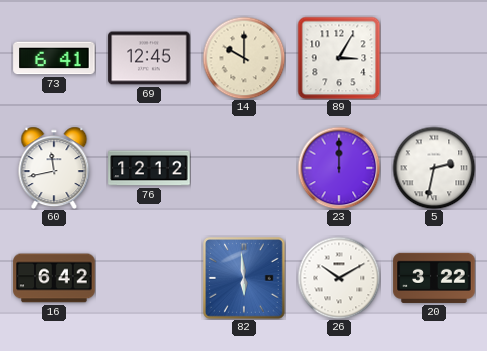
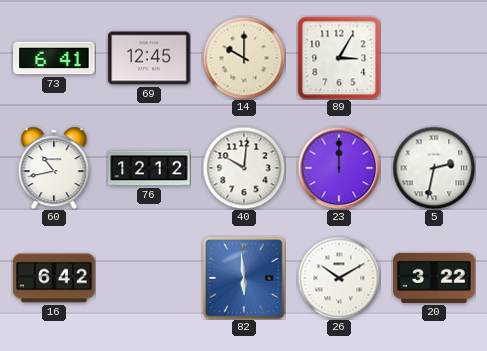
60: 11:43 -> 10:43 (54, 168)
40: none -> 10:01 (244, 168)
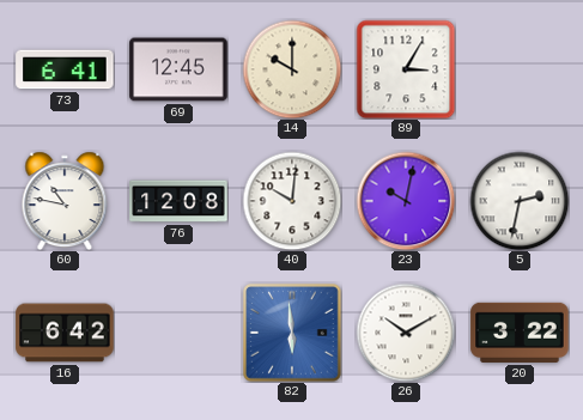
60: 10:43 -> 10:47 (65, 201)
76: 12:12 -> 12:08 (178, 201)
23: 12:00 -> 10:02 (406, 201)
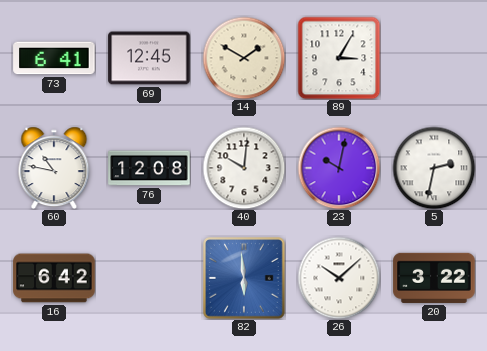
14: 10:00 -> 1:50 (244, 58)
26: 10:10 -> 10:08 (339, 278)
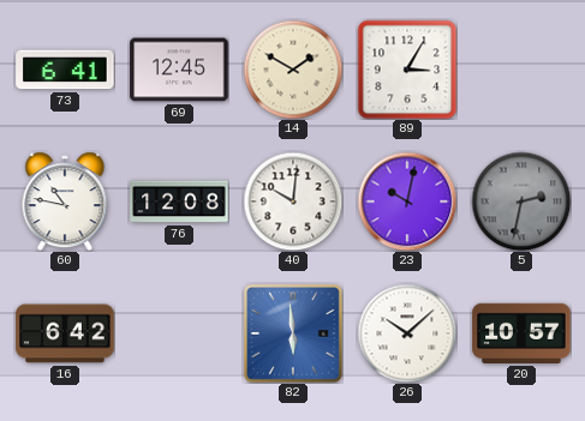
5 dial: white -> grey (521, 202)
20: 3:22 -> 10:57 (521, 333)
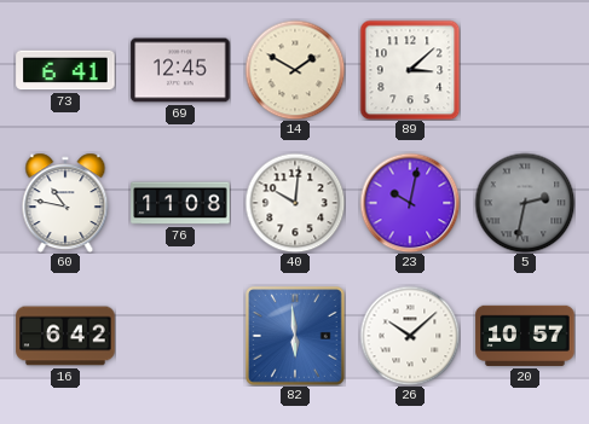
89: 3:05 -> 3:08 (410, 70)
76: 12:08 -> 11:08 (180, 203)
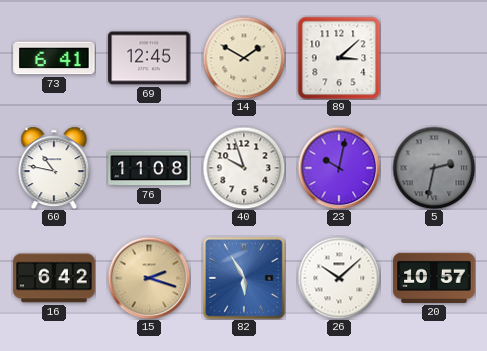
40: 10:01 -> 9:57 (244, 168)
15: none -> 2:18 (149, 278)
82: 5:59 -> 5:55 (245, 279)
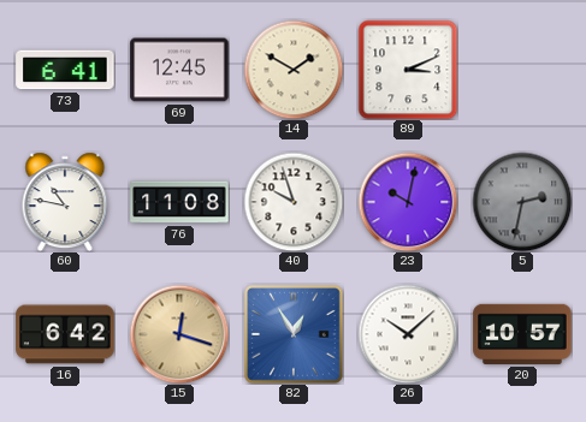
89: 3:08 -> 3:11 (408, 70)
15: 2:18 -> 12:18 (179, 334)
82: 5:55 -> 12:55 (295, 335)
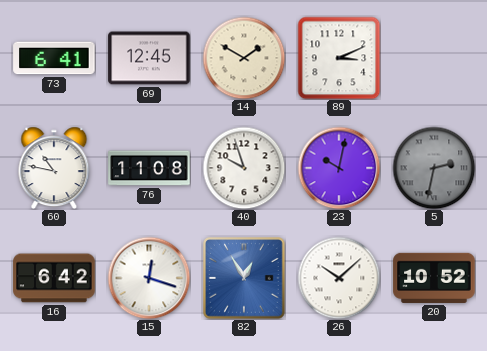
15 dial: champagne -> white (149, 278)
20: 10:57 -> 10:52 (434, 278)
